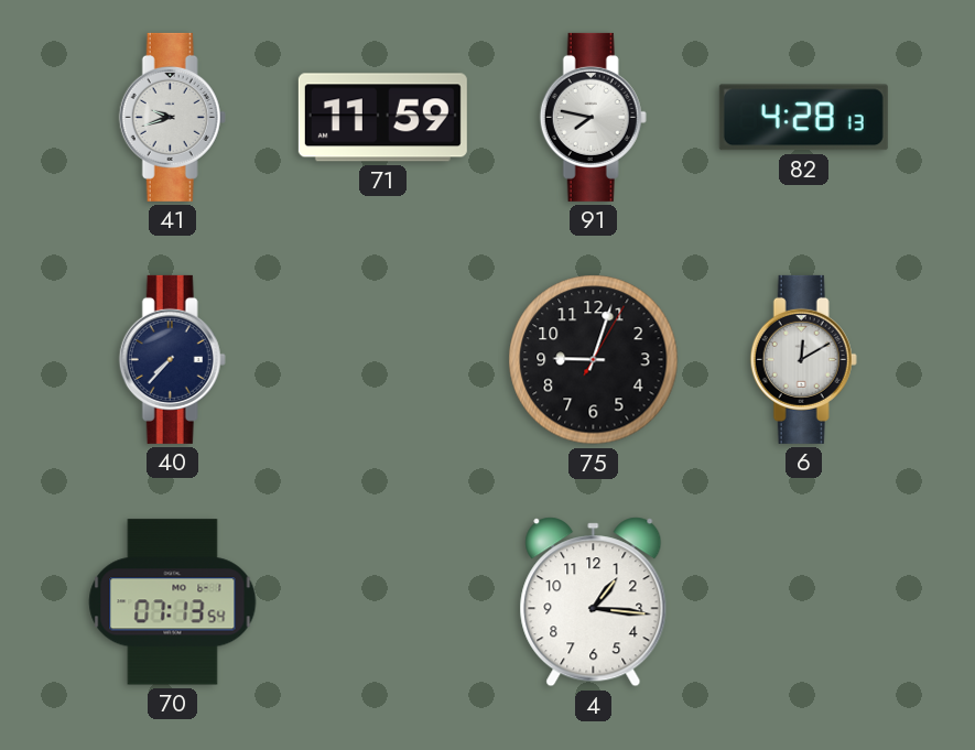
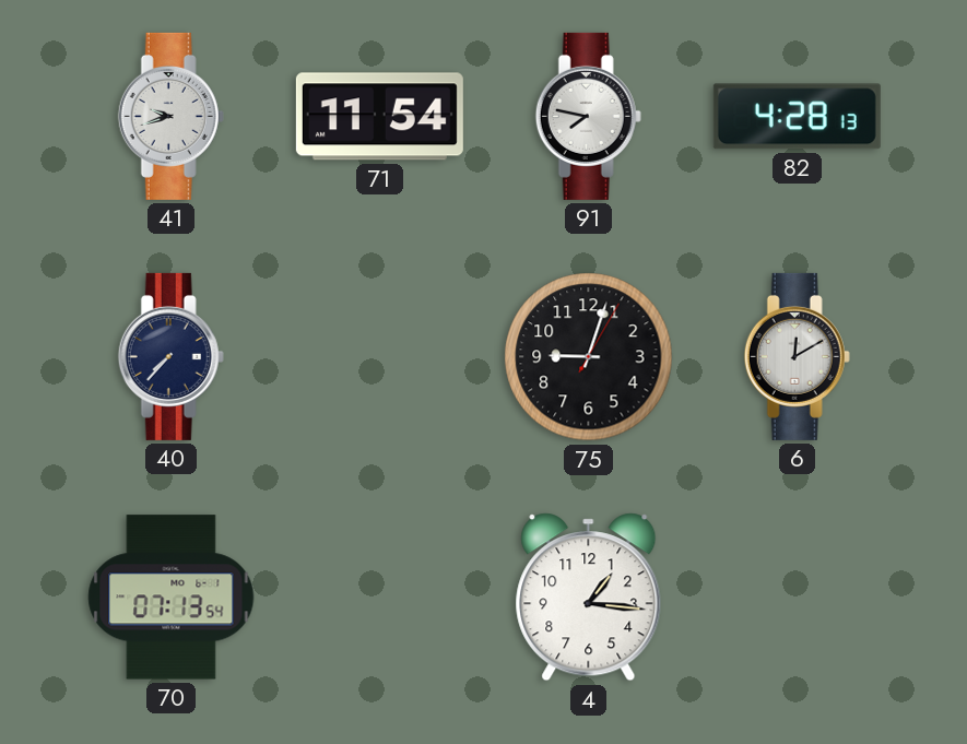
71: 11:59 -> 11:54 (379, 117)
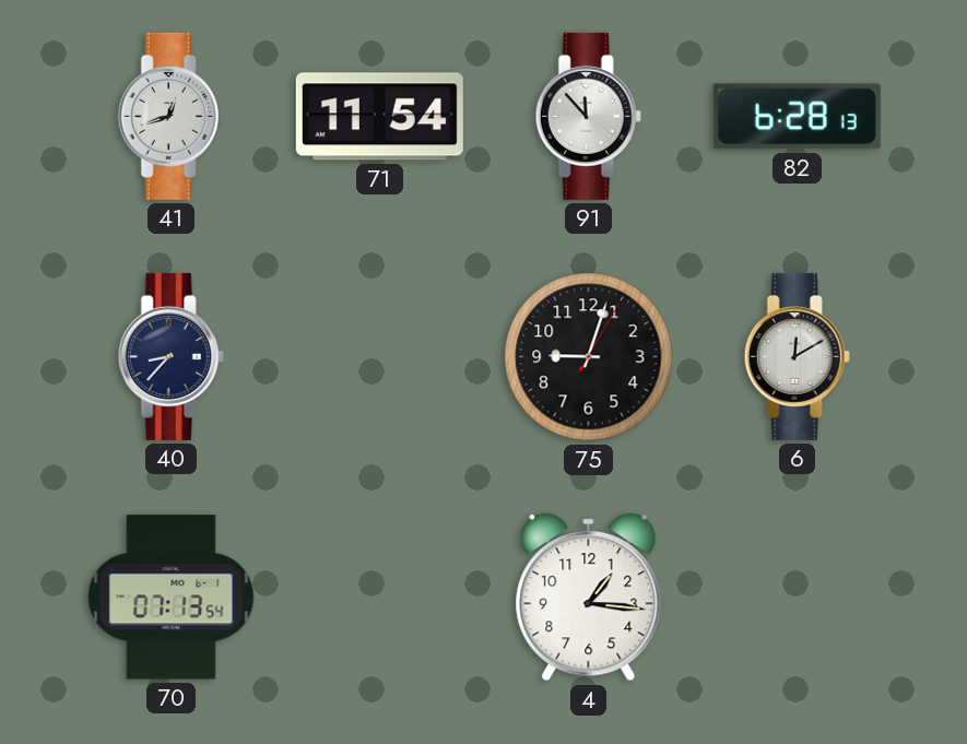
41: 9:42 -> 12:42 (170, 116)
91: 7:47 -> 11:53 (588, 116)
82: 4:28 -> 6:28 (797, 117)
40: 7:37 -> 8:37 (170, 356)
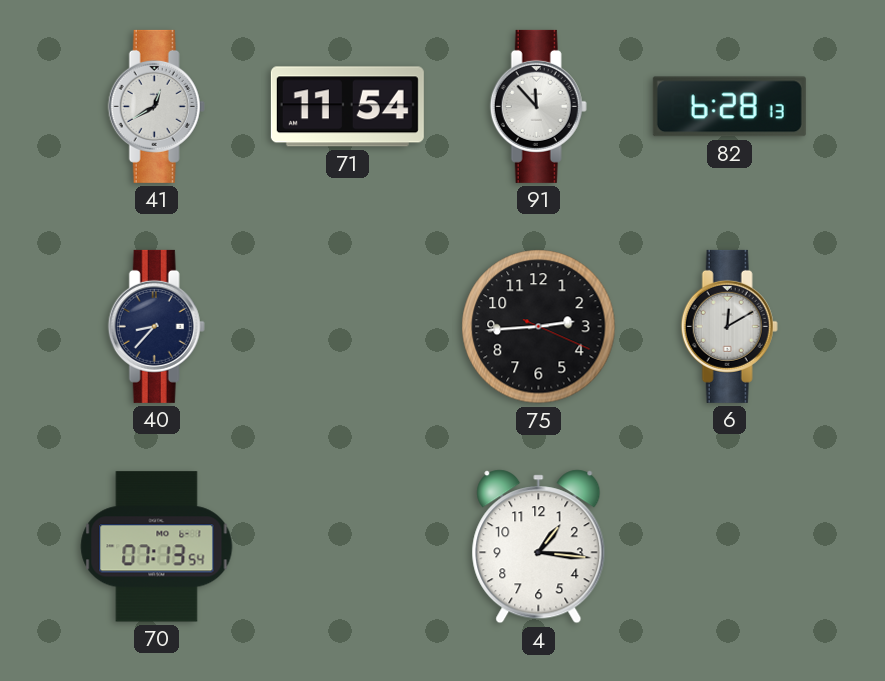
41: 12:42 -> 12:40 (156, 106)
75: 9:03 -> 2:44 (539, 327)
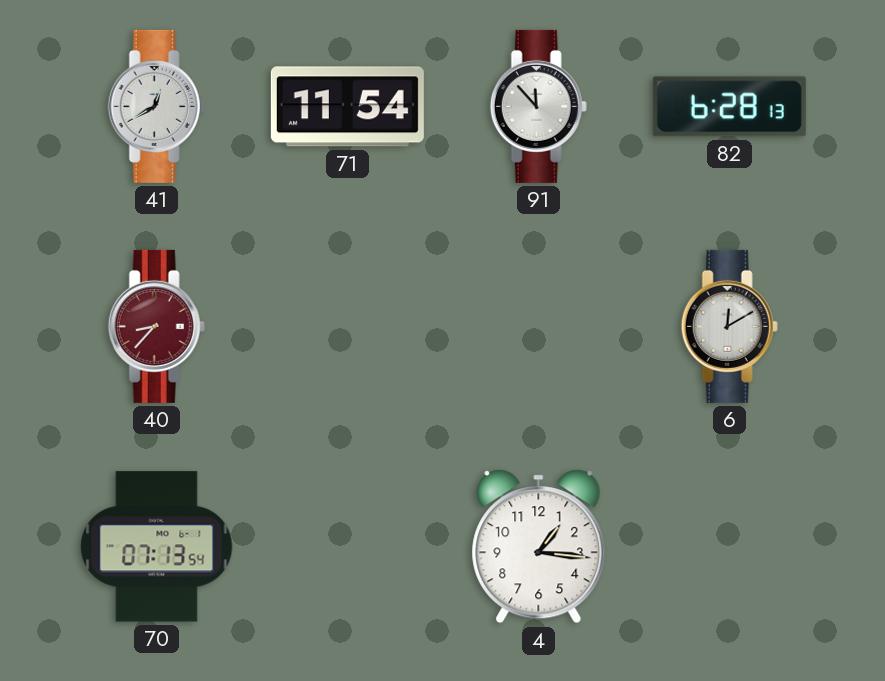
40 dial: navy -> burgundy (156, 326)
75: 2:44 -> none (539, 327)
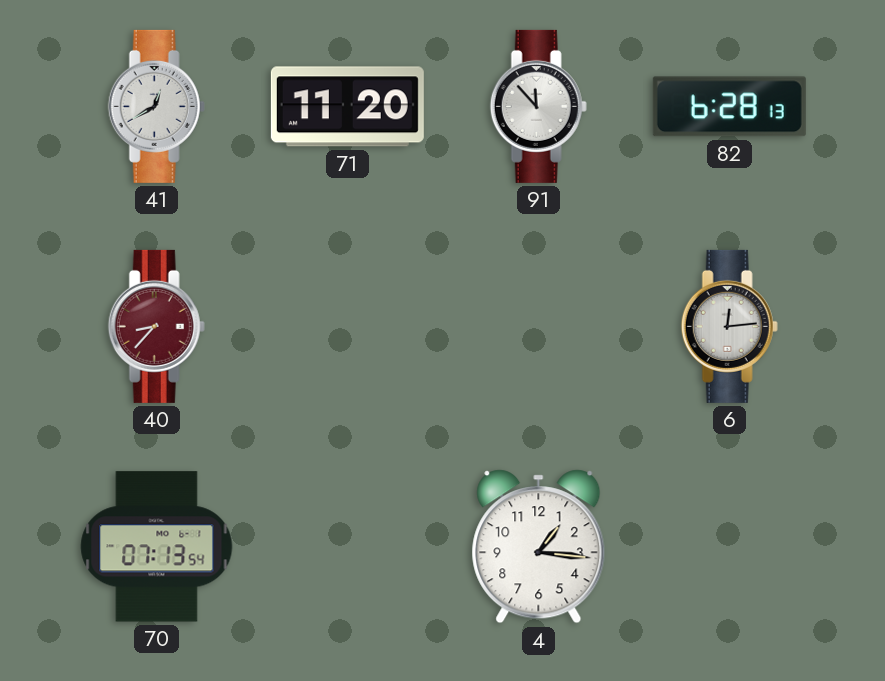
71: 11:54 -> 11:20 (347, 107)
6: 12:10 -> 12:14 (729, 326)
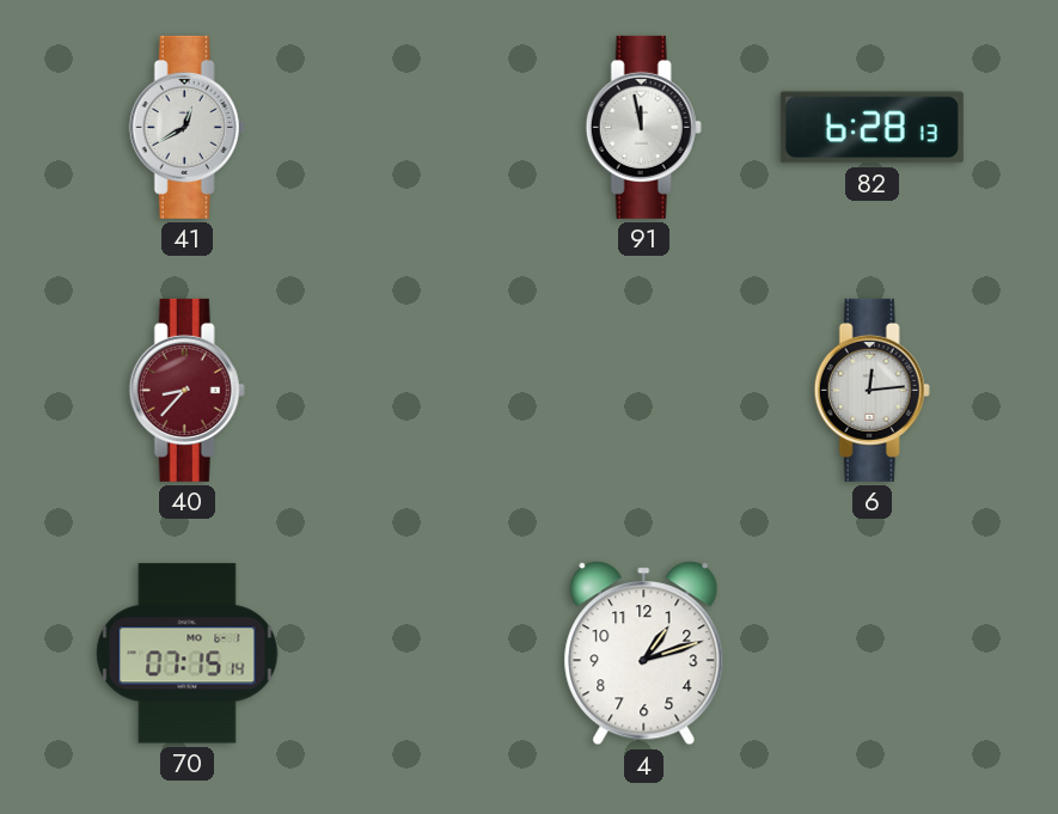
71: 11:20 -> none (347, 107)
91: 11:53 -> 11:58 (643, 127)
70: 07:13 -> 07:15 (188, 654)
4: 1:16 -> 1:12 (644, 654)
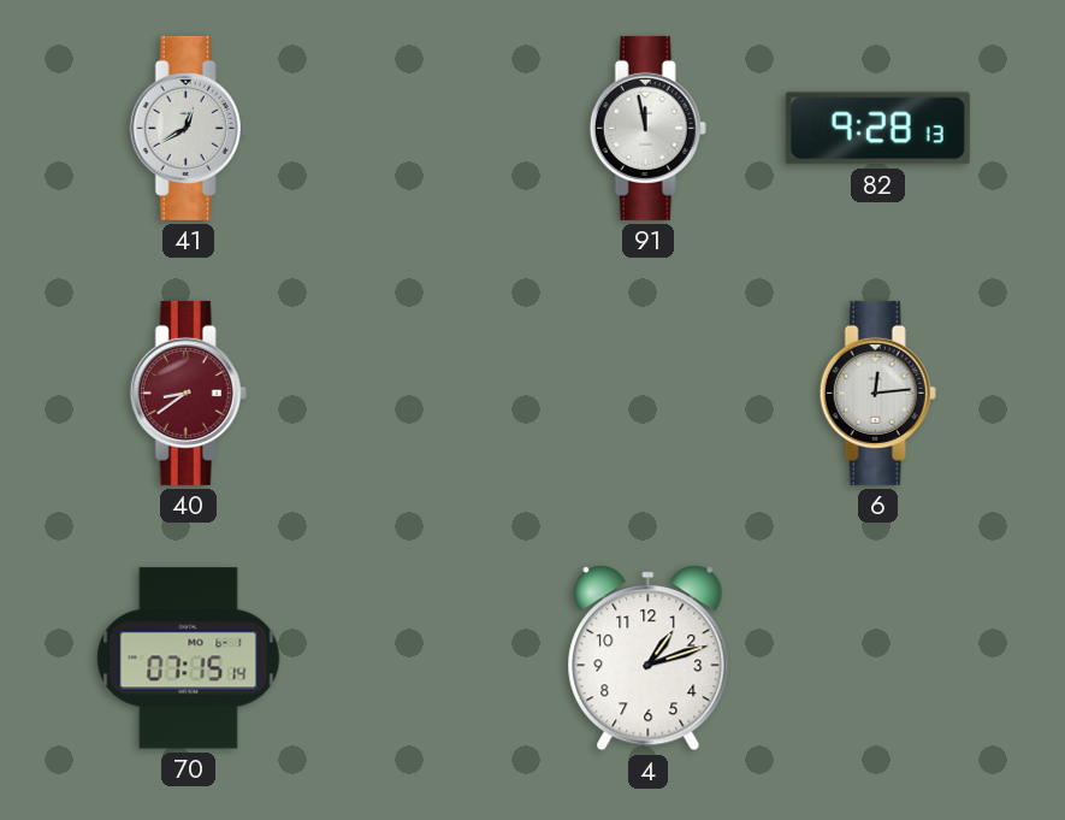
82: 6:28 -> 9:28 (877, 129)
40: 8:37 -> 8:39 (188, 393)
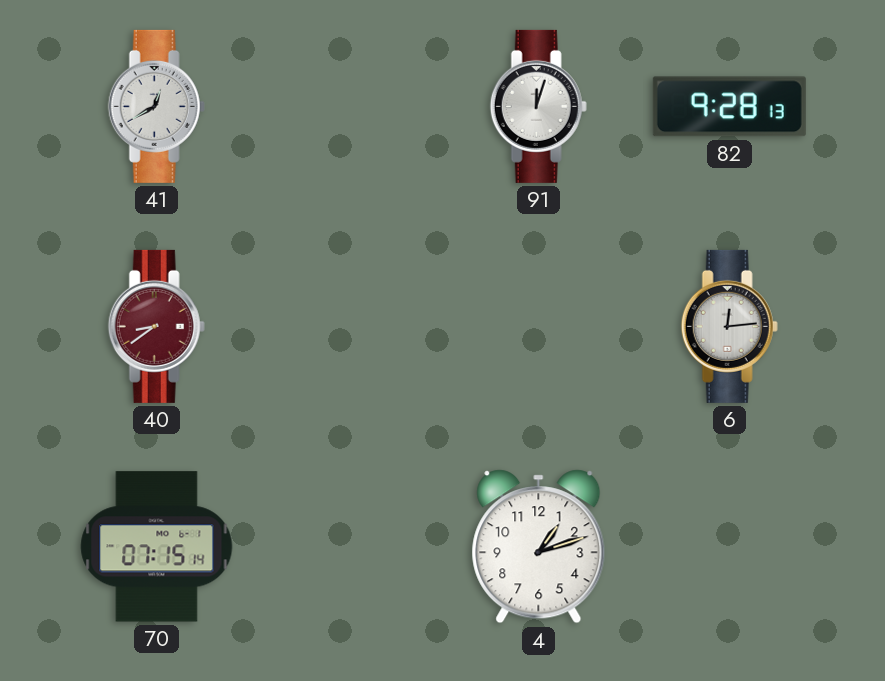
91: 11:58 -> 12:03 (538, 106)
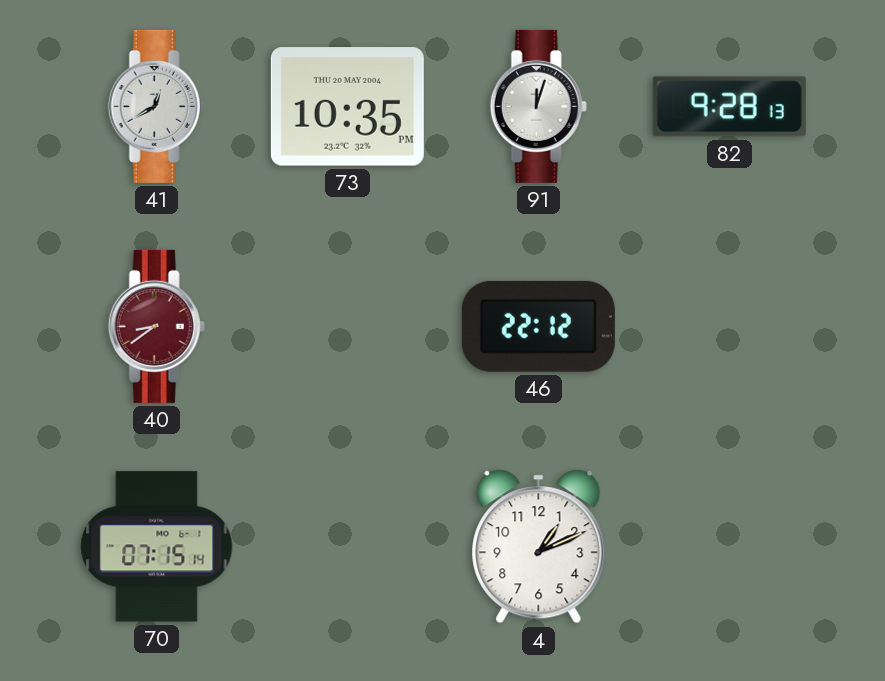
73: none -> 10:35 (347, 107)
46: none -> 22:12 (538, 326)
6: 12:14 -> none (729, 326)
4: 1:12 -> 1:11 (539, 547)
